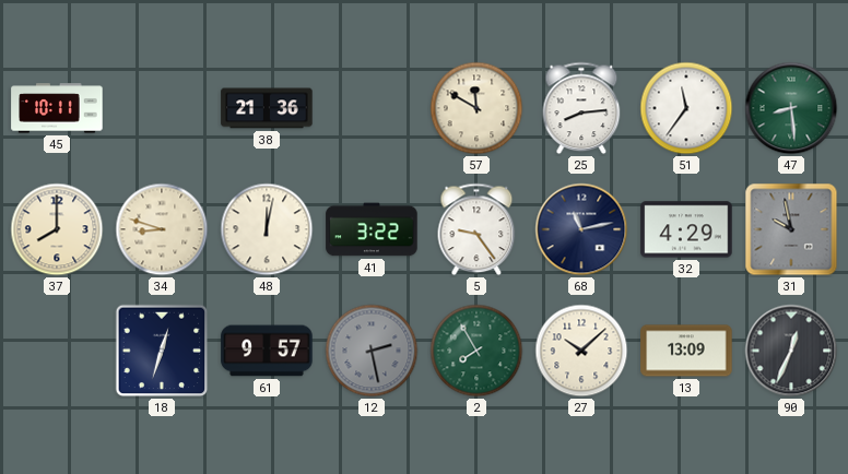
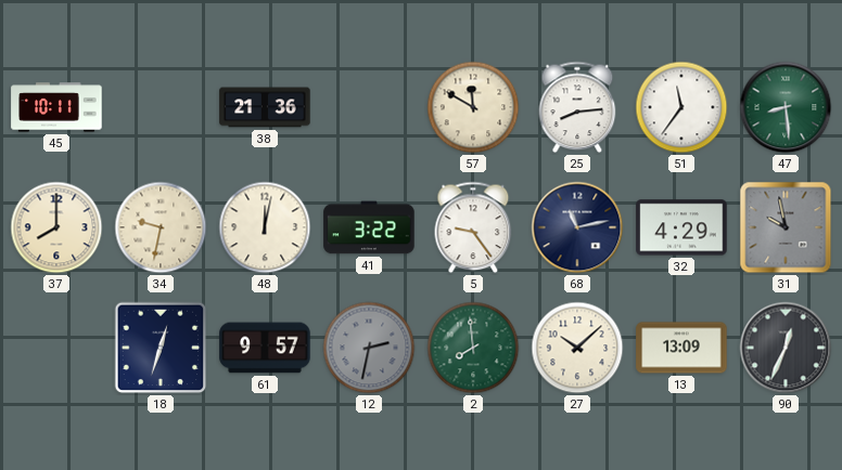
34: 8:48 -> 9:32 (161, 227)
12: 2:28 -> 2:32 (369, 348)
2: 7:55 -> 7:59 (473, 348)
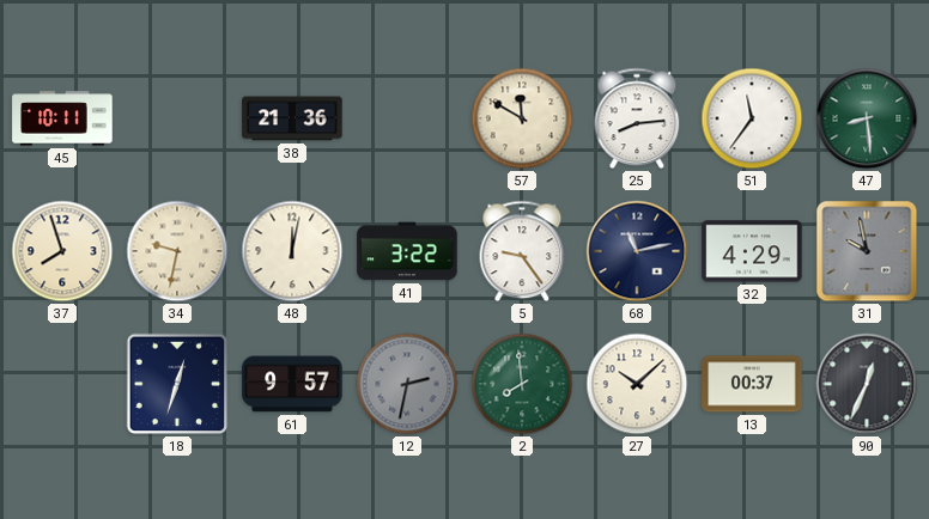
37: 8:00 -> 7:57 (62, 251)
13: 13:09 -> 00:37 (752, 384)
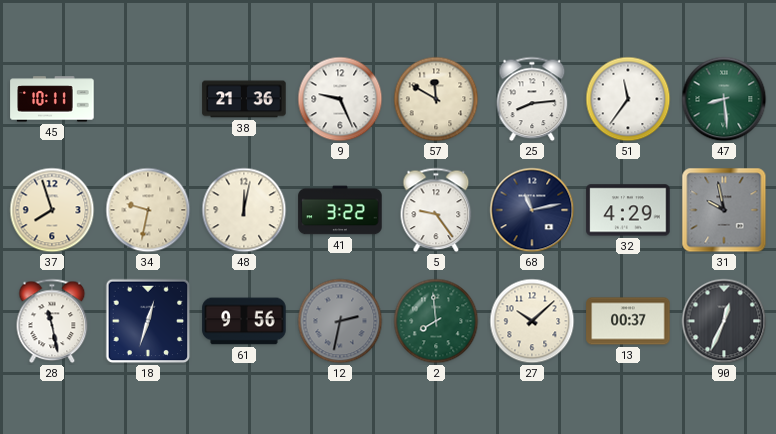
9: none -> 9:26 (340, 99)
28: none -> 11:28 (52, 321)
61: 9:57 -> 9:56 (244, 321)
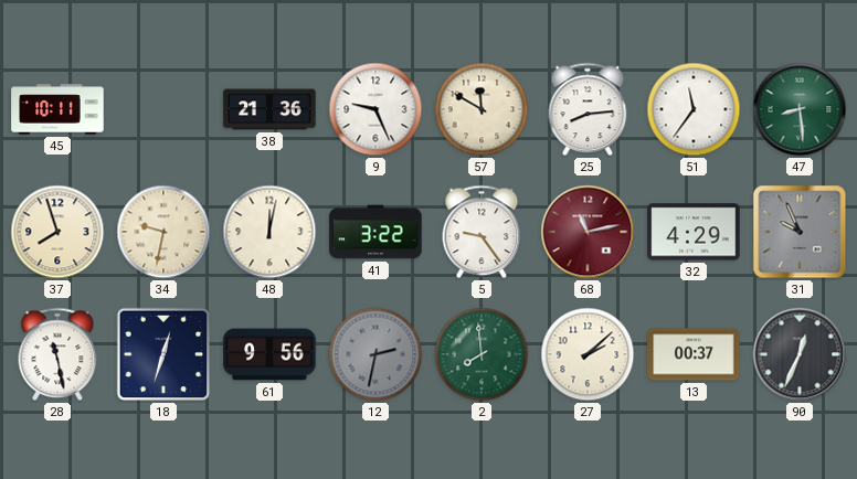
68 dial: navy -> burgundy (588, 232)
31: 9:58 -> 9:56 (800, 232)
27: 10:08 -> 2:08 (588, 354)
